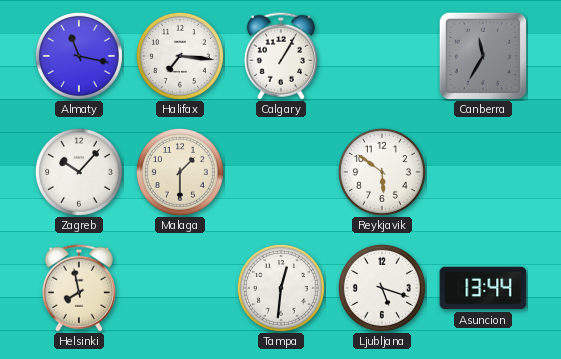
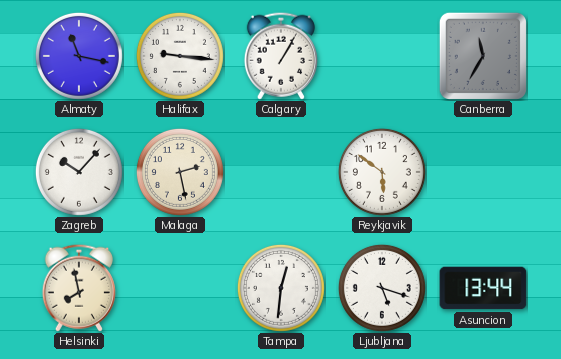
Halifax: 7:16 -> 9:16 (180, 56)
Malaga: 1:30 -> 2:28 (180, 172)
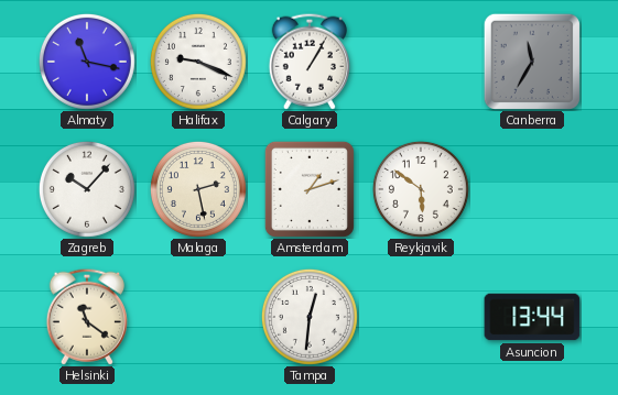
Halifax: 9:16 -> 9:19 (198, 62)
Amsterdam: none -> 1:12 (310, 189)
Helsinki: 7:58 -> 11:21 (87, 317)
Ljubljana: 5:18 -> none (382, 288)
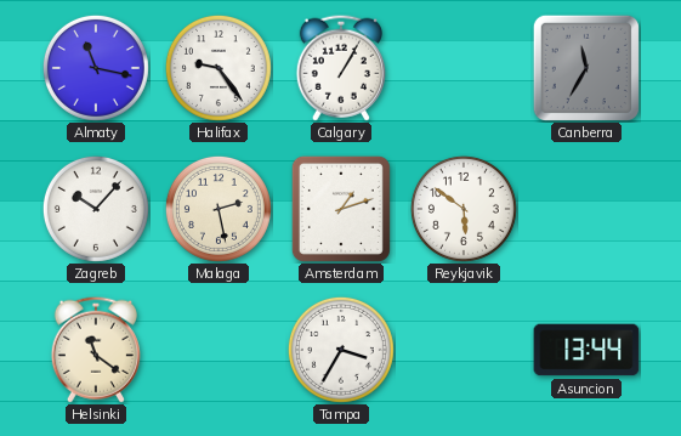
Halifax: 9:19 -> 9:24 (219, 68)
Tampa: 12:31 -> 3:35 (341, 350)
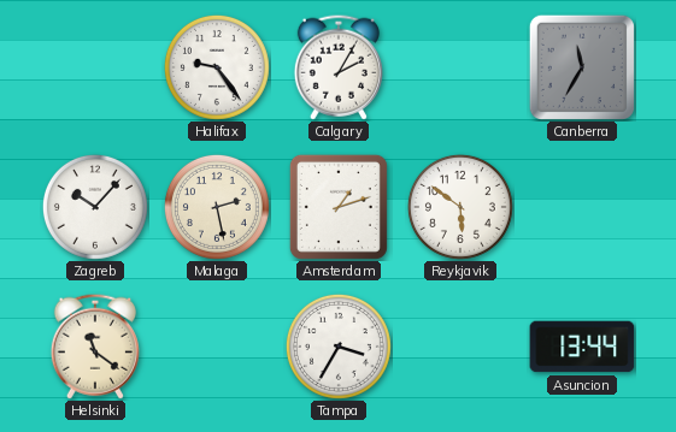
Almaty: 11:17 -> none (96, 68)
Calgary: 1:05 -> 2:05 (339, 67)
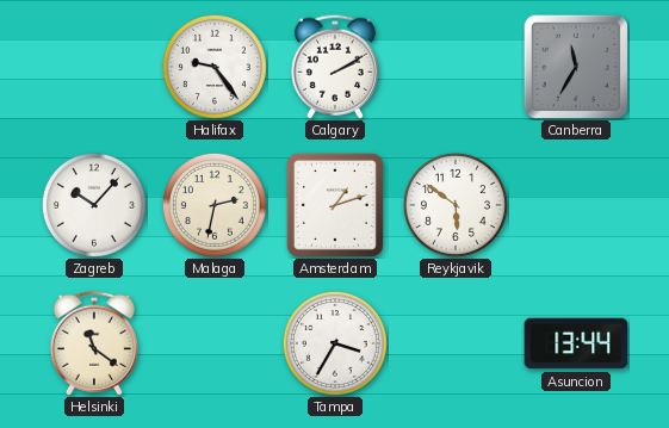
Calgary: 2:05 -> 2:10 (335, 67)
Malaga: 2:28 -> 2:32 (215, 205)
